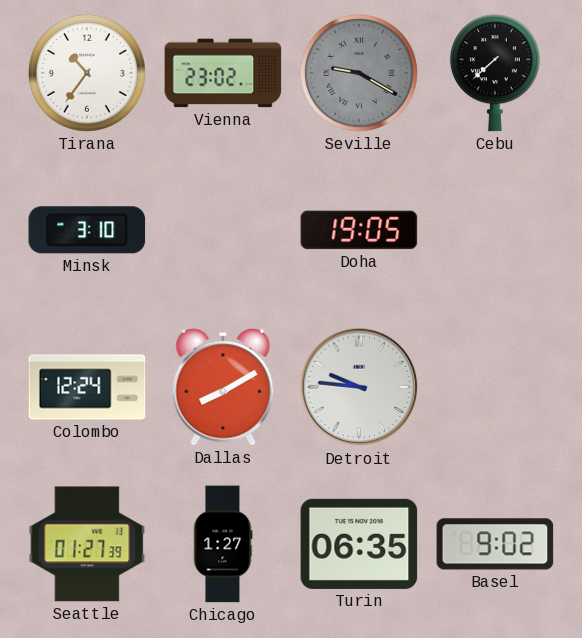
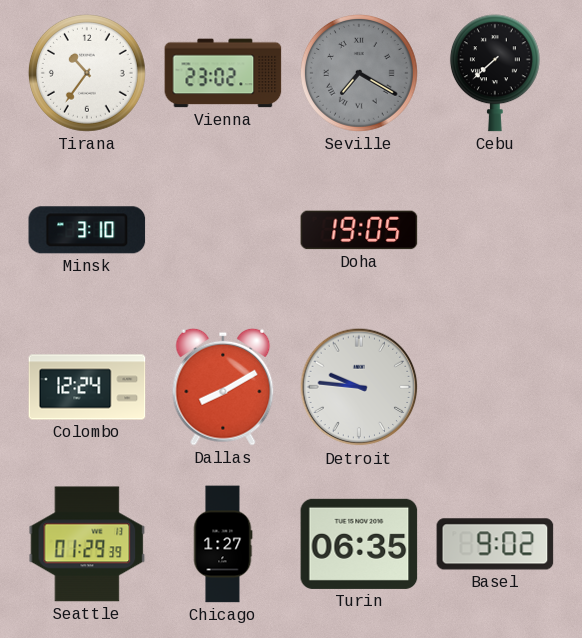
Seville: 9:20 -> 7:20 (359, 73)
Seattle: 01:27 -> 01:29 (87, 544)
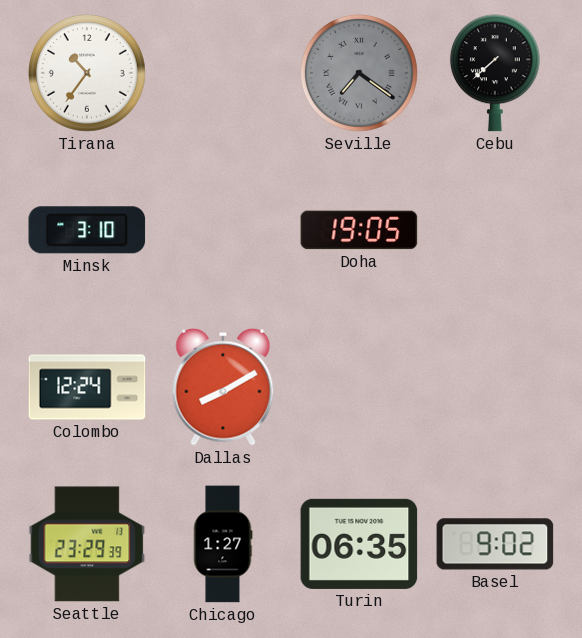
Vienna: 23:02 -> none (223, 73)
Seville: 7:20 -> 7:21 (359, 73)
Detroit: 9:46 -> none (359, 387)
Seattle: 01:29 -> 23:29 (87, 544)
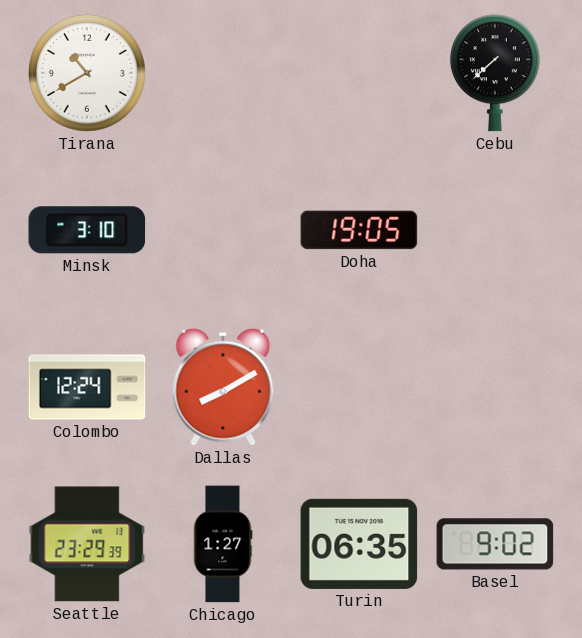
Tirana: 10:36 -> 10:40 (87, 73)
Seville: 7:21 -> none (359, 73)
